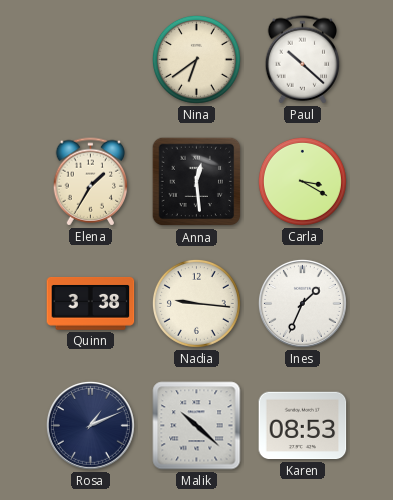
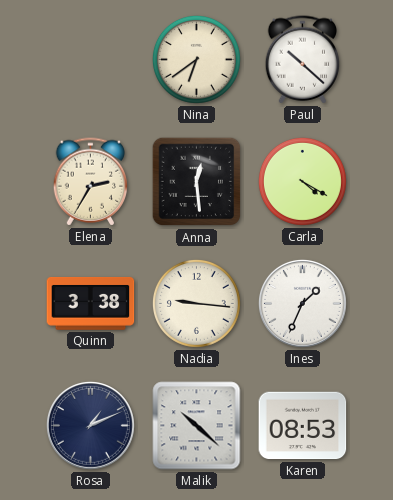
Elena: 1:35 -> 2:35 (91, 182)
Carla: 3:20 -> 4:20 (302, 181)
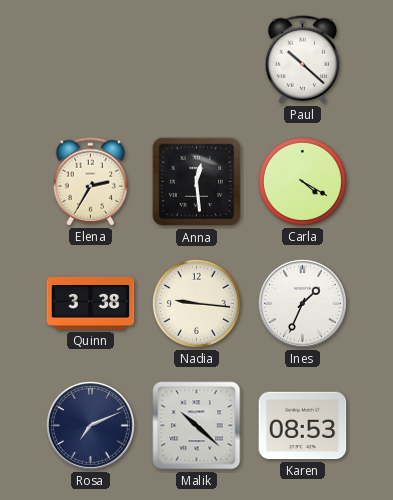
Nina: 6:39 -> none (196, 59)
Rosa: 1:11 -> 7:11 (90, 425)
